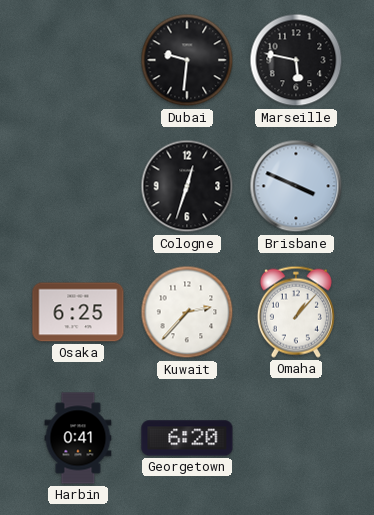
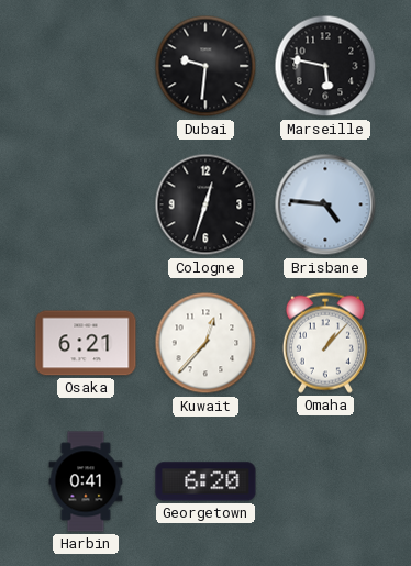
Brisbane: 3:49 -> 4:46 (325, 204)
Osaka: 6:25 -> 6:21 (86, 343)
Kuwait: 2:37 -> 12:37 (205, 343)
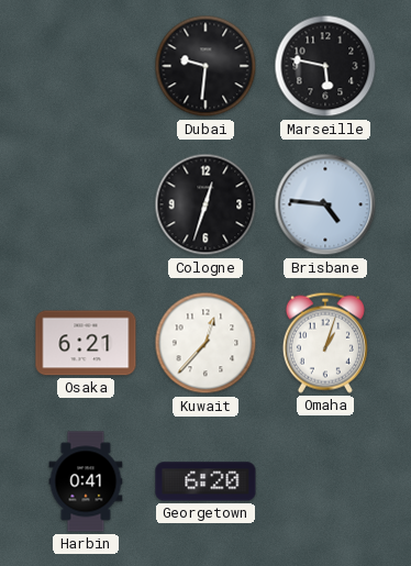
Omaha: 1:07 -> 1:03 (325, 343)
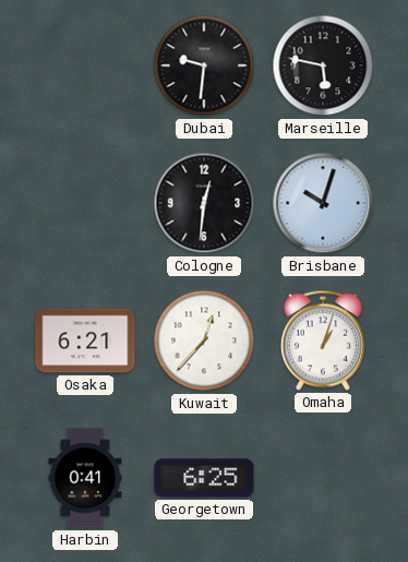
Cologne: 12:33 -> 12:31 (204, 203)
Brisbane: 4:46 -> 10:03 (323, 203)
Georgetown: 6:20 -> 6:25 (204, 478)
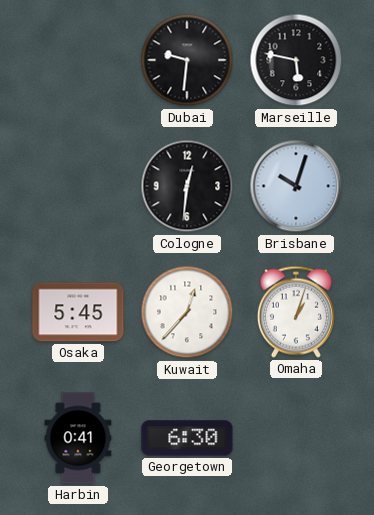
Osaka: 6:21 -> 5:45 (78, 312)
Georgetown: 6:25 -> 6:30 (187, 438)
